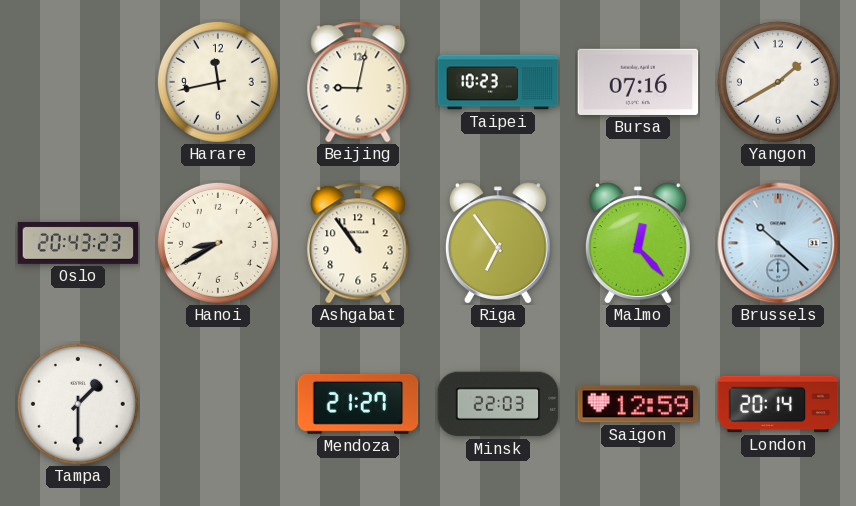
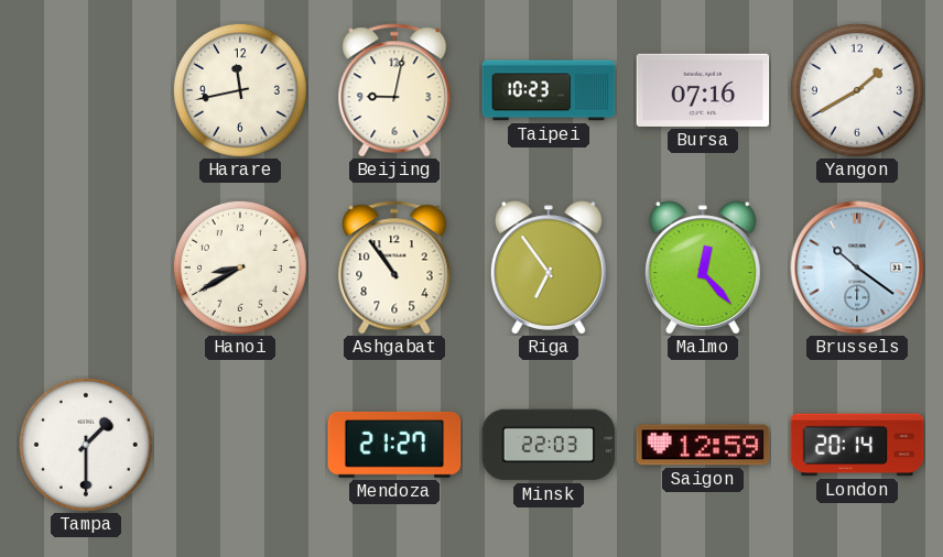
Oslo: 20:43 -> none (78, 243)
Brussels: 10:22 -> 10:21 (857, 267)
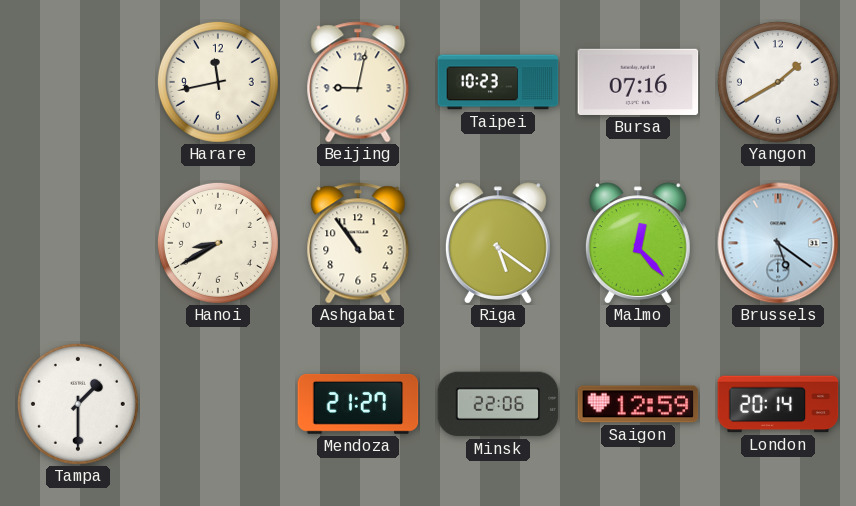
Riga: 6:54 -> 5:21 (498, 243)
Brussels: 10:21 -> 5:21 (778, 243)
Minsk: 22:03 -> 22:06 (498, 404)
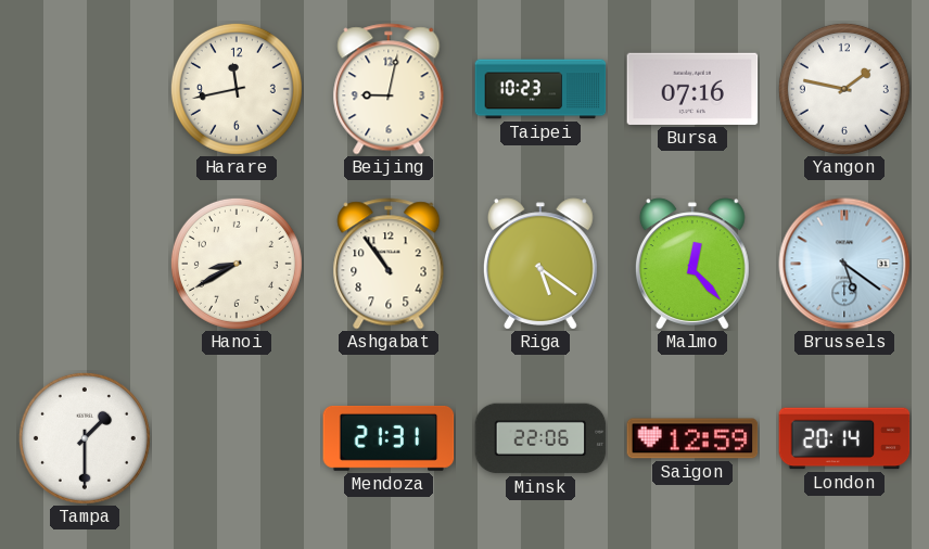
Yangon: 1:40 -> 1:47 (844, 89)
Mendoza: 21:27 -> 21:31 (389, 438)
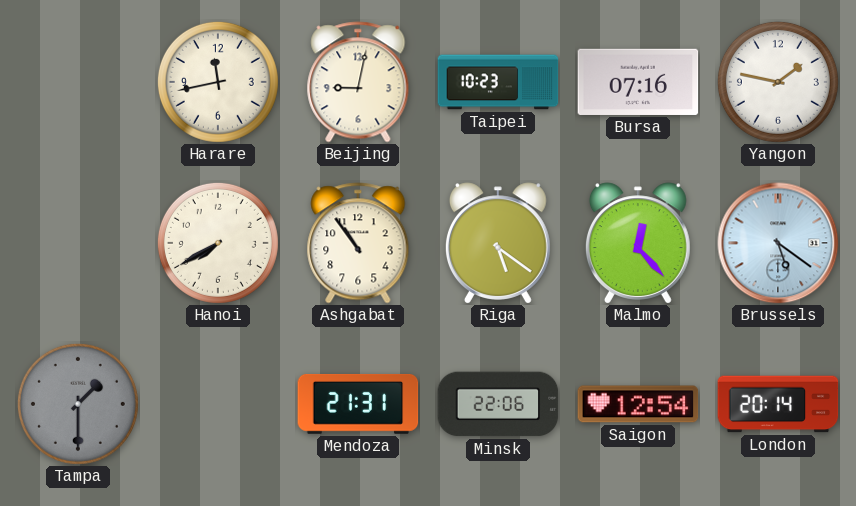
Hanoi: 8:40 -> 7:40 (218, 243)
Tampa dial: white -> grey (78, 404)
Saigon: 12:59 -> 12:54 (638, 404)
